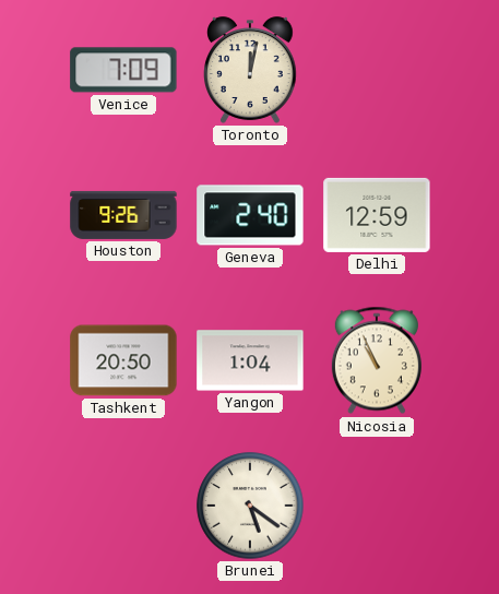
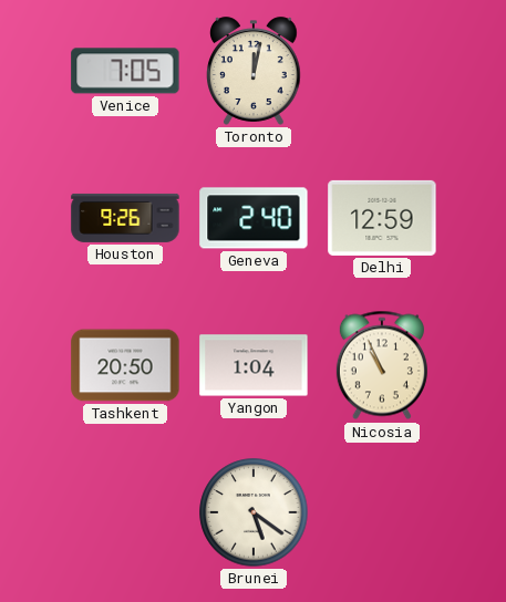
Venice: 7:09 -> 7:05 (125, 71)
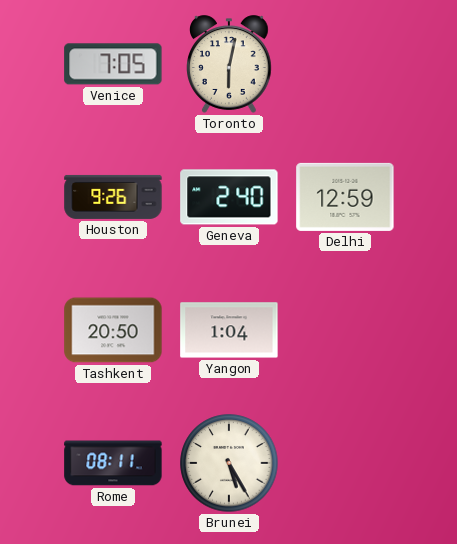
Toronto: 12:02 -> 6:02 (230, 64)
Nicosia: 10:56 -> none (382, 365)
Rome: none -> 08:11 (113, 463)
Brunei: 5:21 -> 5:25 (229, 463)
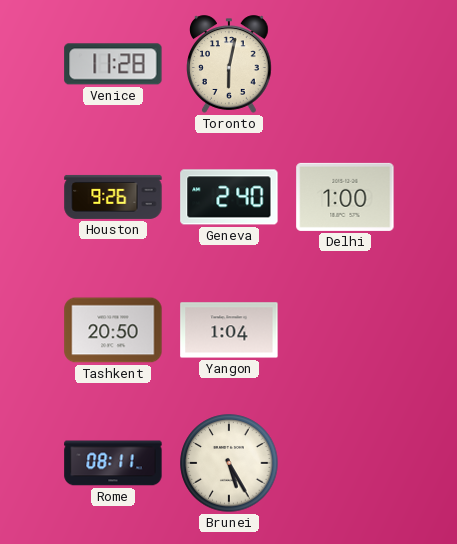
Venice: 7:05 -> 11:28 (113, 64)
Delhi: 12:59 -> 1:00 (345, 197)
